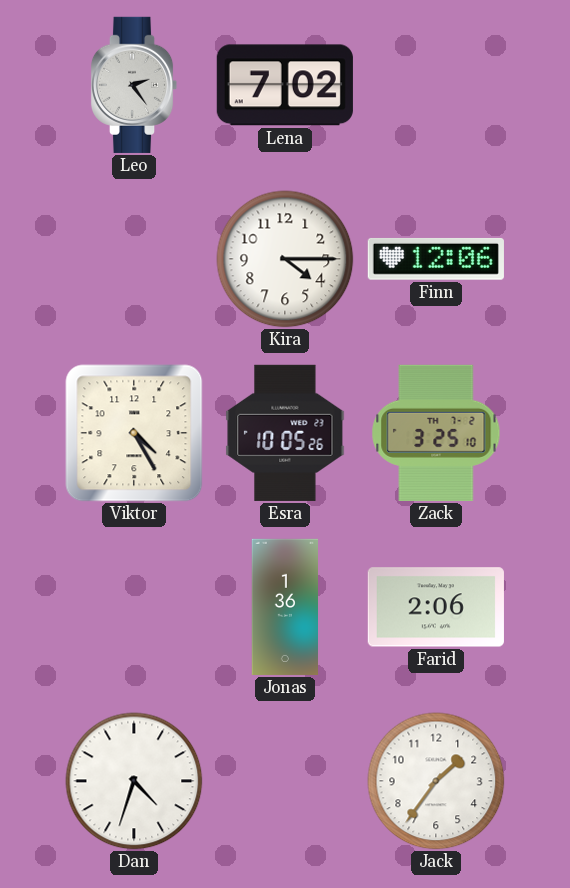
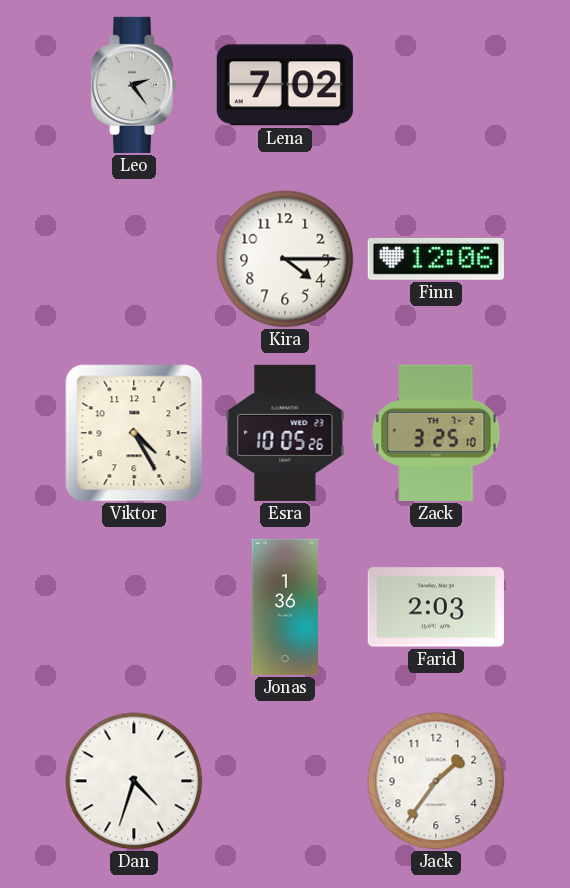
Farid: 2:06 -> 2:03 (436, 607)
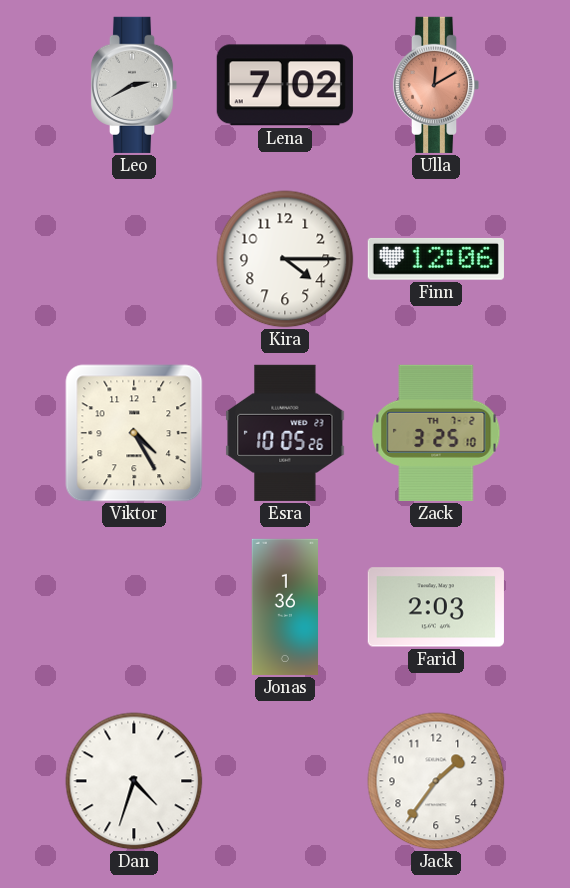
Leo: 2:24 -> 2:40 (134, 85)
Ulla: none -> 12:10 (436, 85)
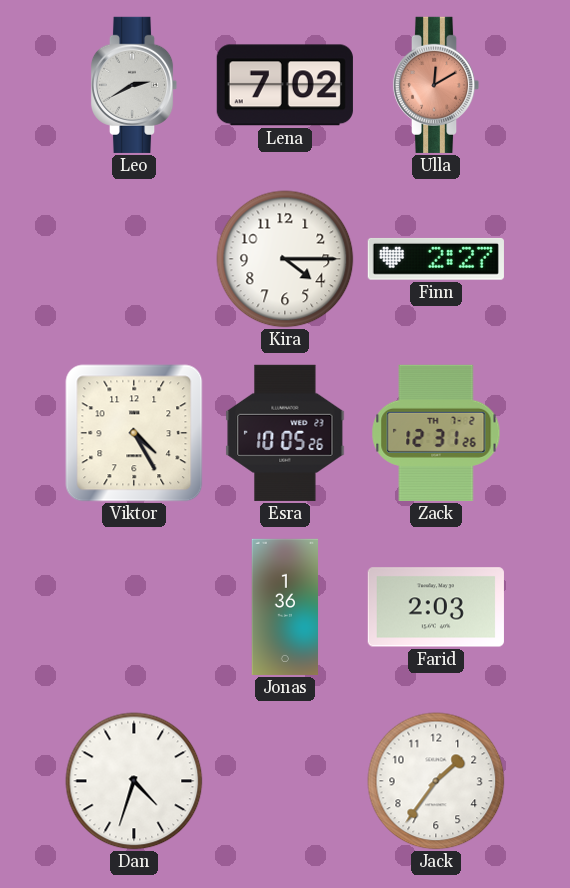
Finn: 12:06 -> 2:27 (436, 259)
Zack: 3:25 -> 12:31 (436, 433)
